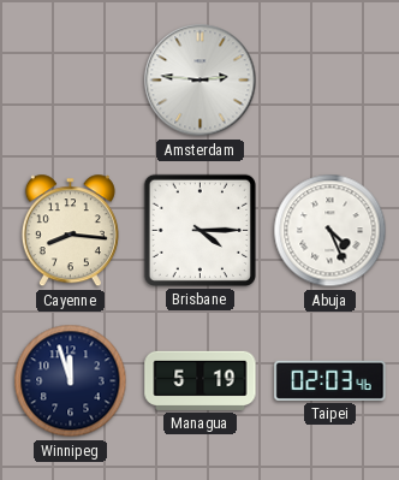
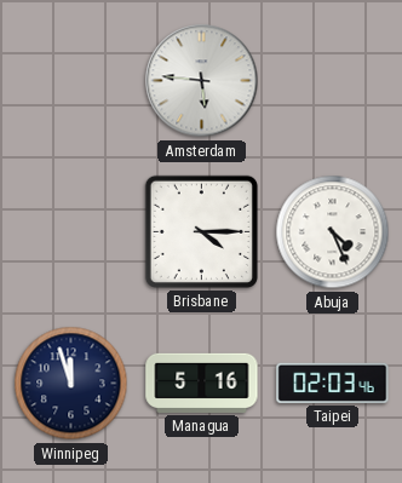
Amsterdam: 2:46 -> 5:46 (202, 81)
Cayenne: 8:16 -> none (70, 231)
Managua: 5:19 -> 5:16 (202, 383)
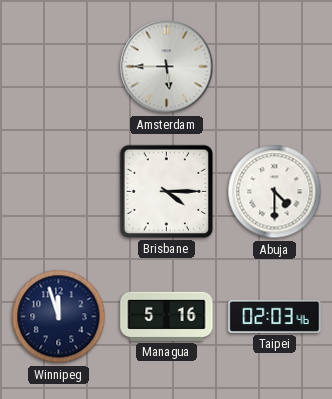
Amsterdam: 5:46 -> 5:45 (167, 67)
Abuja: 4:26 -> 4:30 (275, 192)
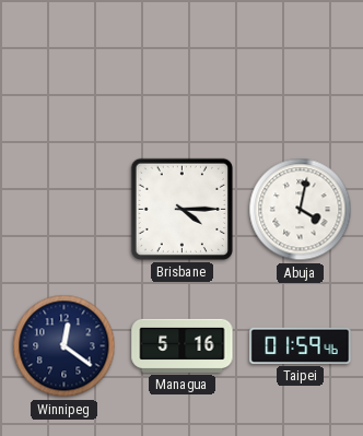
Amsterdam: 5:45 -> none (167, 67)
Abuja: 4:30 -> 4:02 (301, 210)
Winnipeg: 11:57 -> 12:21 (65, 346)
Taipei: 02:03 -> 01:59 (301, 345)
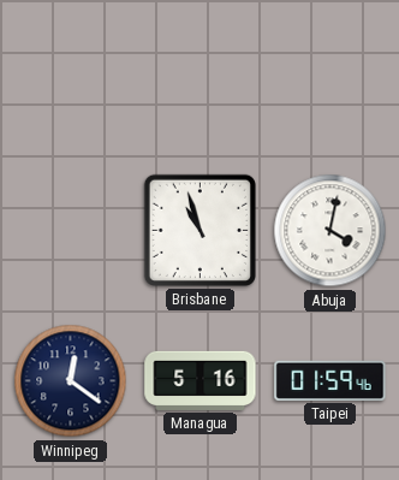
Brisbane: 4:15 -> 10:57 (199, 230)
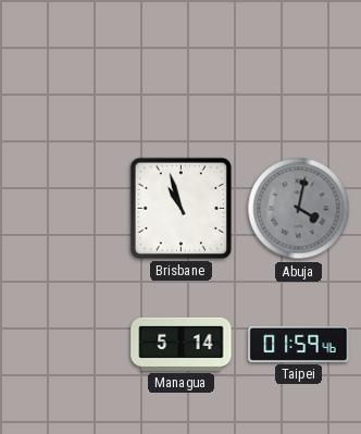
Abuja dial: white -> grey (299, 209)
Winnipeg: 12:21 -> none (71, 381)
Managua: 5:16 -> 5:14 (182, 344)
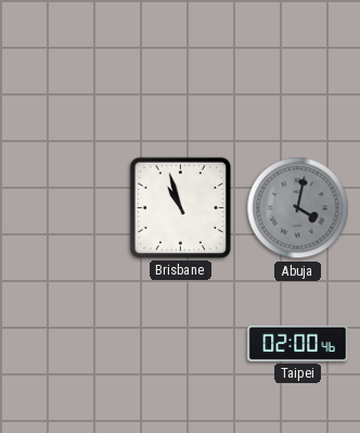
Managua: 5:14 -> none (182, 344)
Taipei: 01:59 -> 02:00 (298, 343)
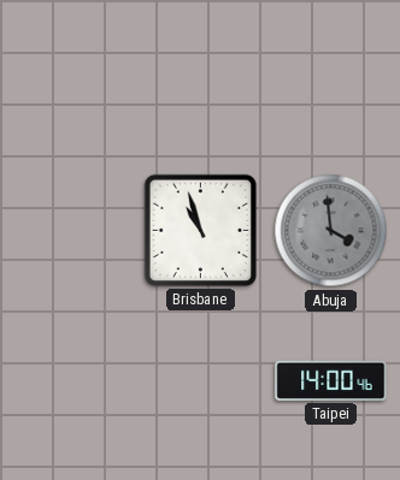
Abuja: 4:02 -> 3:59 (331, 231)
Taipei: 02:00 -> 14:00 (331, 380)
